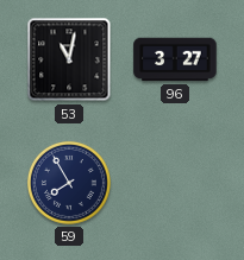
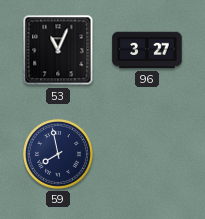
53: 11:02 -> 11:04 (58, 50)
59: 7:55 -> 7:58 (58, 154)
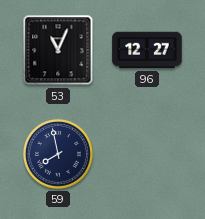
96: 3:27 -> 12:27 (147, 50)
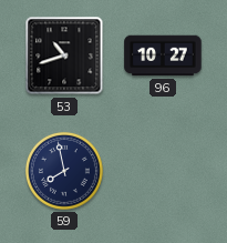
53: 11:04 -> 10:42 (64, 55)
96: 12:27 -> 10:27 (163, 55)
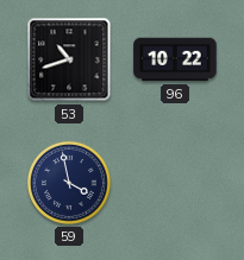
96: 10:27 -> 10:22 (175, 59)
59: 7:58 -> 3:58 (69, 183)
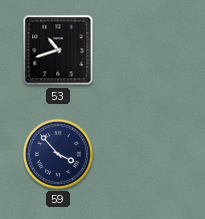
96: 10:22 -> none (175, 59)
59: 3:58 -> 3:53 (58, 154)
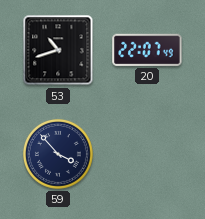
20: none -> 22:07 (147, 50)
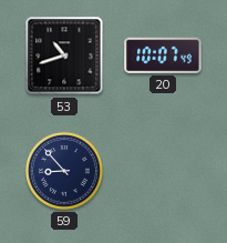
20: 22:07 -> 10:07 (163, 55)
59: 3:53 -> 8:53 (64, 171)
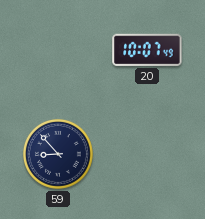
53: 10:42 -> none (64, 55)
